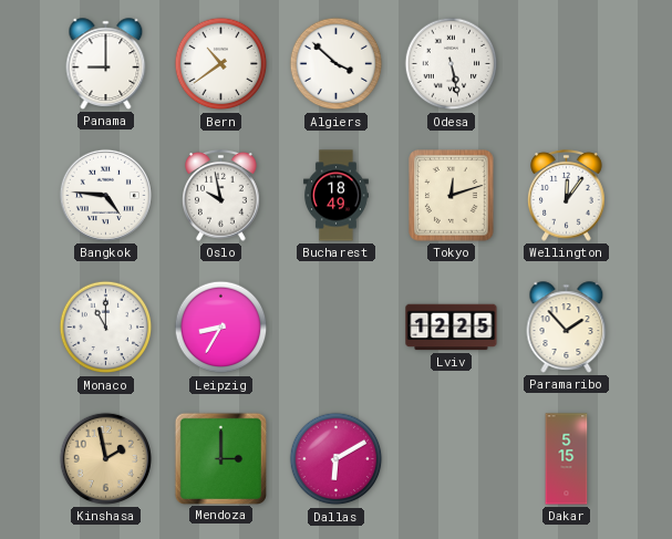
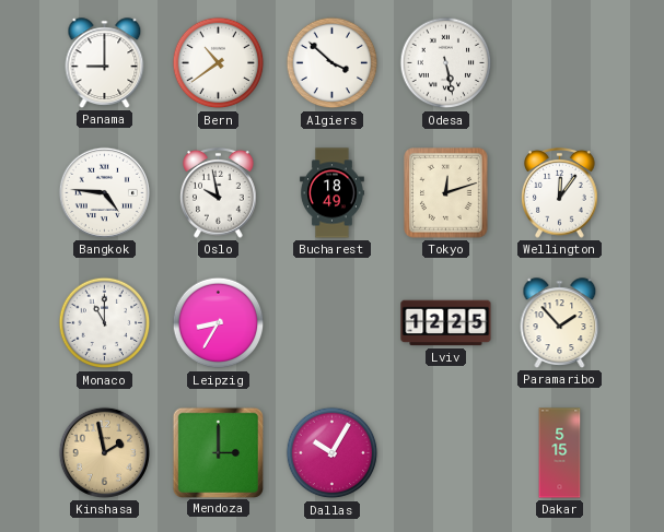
Dallas: 6:10 -> 10:05 (333, 453)
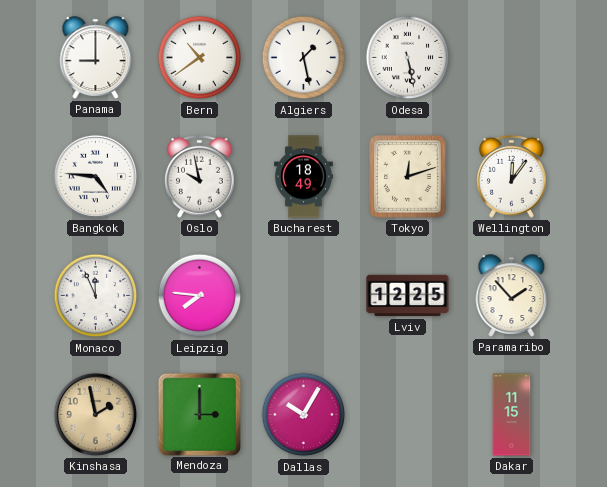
Algiers: 3:52 -> 1:28 (304, 58)
Monaco: 11:00 -> 11:56 (96, 296)
Leipzig: 8:35 -> 7:46 (200, 296)
Dakar: 5:15 -> 11:15 (512, 415)
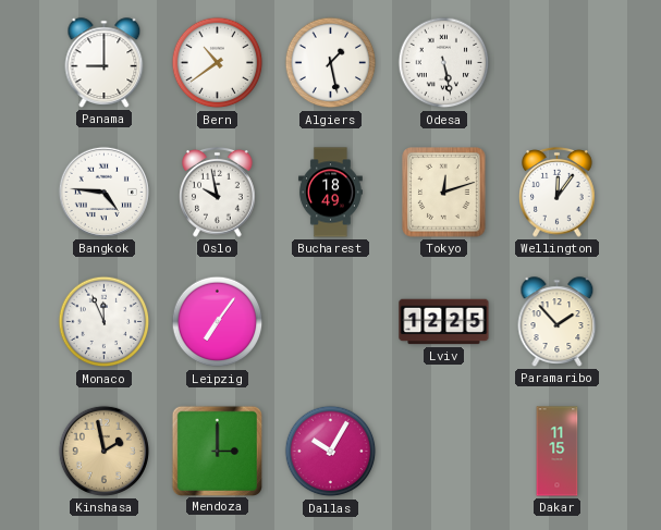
Leipzig: 7:46 -> 7:06 (218, 322)
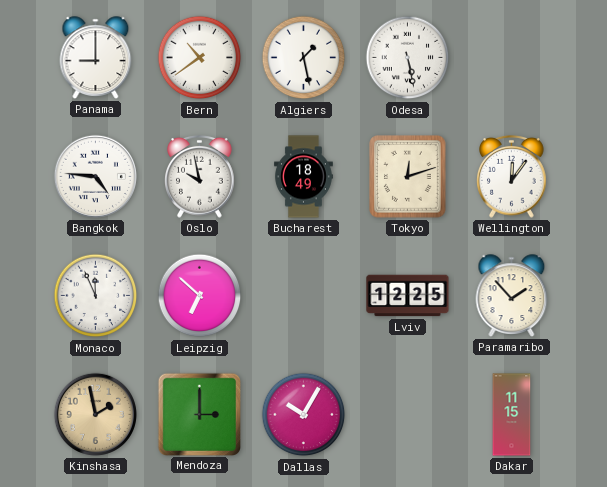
Leipzig: 7:06 -> 6:52 (200, 296)
